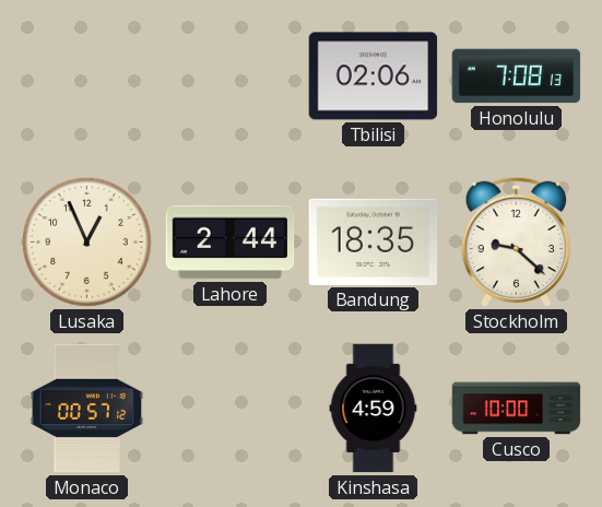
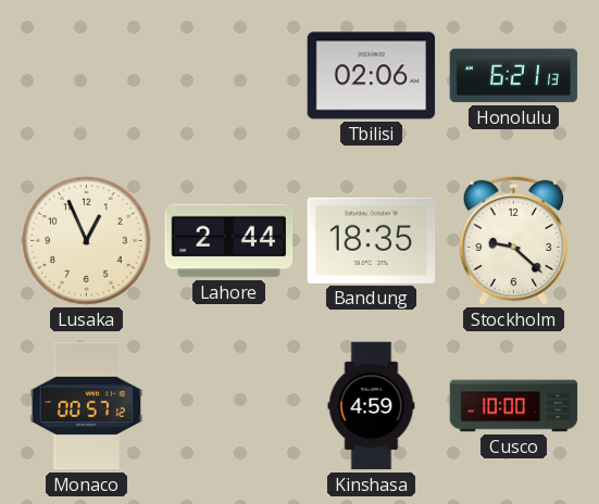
Honolulu: 7:08 -> 6:21 (514, 76)
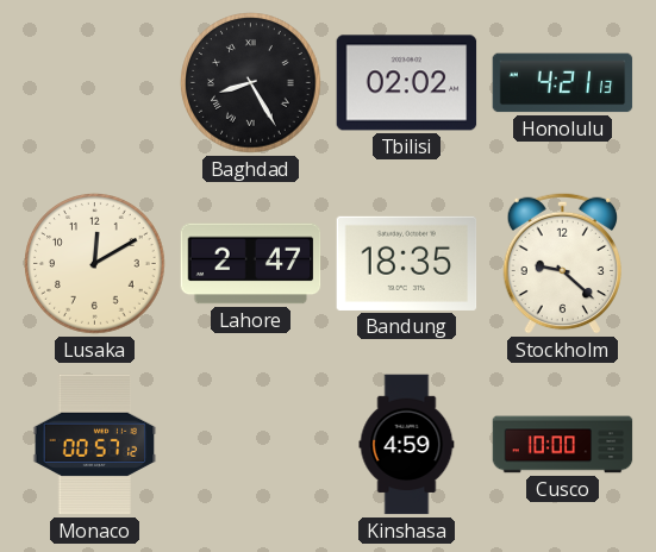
Baghdad: none -> 8:25 (251, 83)
Tbilisi: 02:06 -> 02:02 (407, 83)
Honolulu: 6:21 -> 4:21 (563, 83)
Lusaka: 12:56 -> 12:10 (95, 264)
Lahore: 2:44 -> 2:47 (251, 264)
